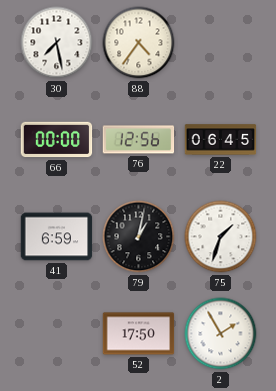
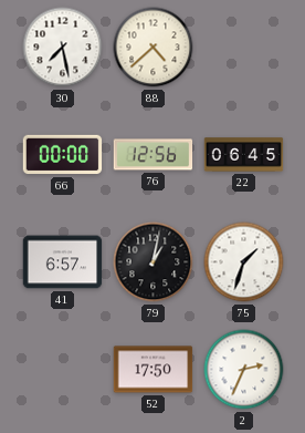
88: 4:36 -> 4:38 (154, 48)
41: 6:59 -> 6:57 (63, 262)
2: 1:55 -> 2:34 (244, 370)
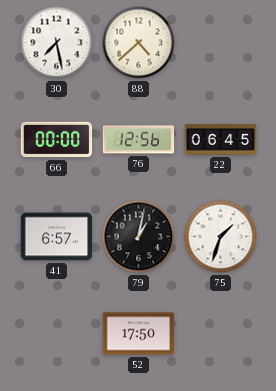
2: 2:34 -> none (244, 370)
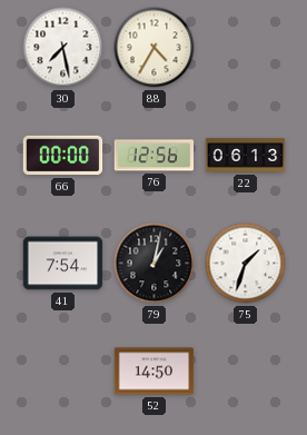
88: 4:38 -> 4:35 (155, 48)
22: 06:45 -> 06:13 (246, 156)
41: 6:57 -> 7:54 (63, 264)
52: 17:50 -> 14:50 (155, 372)
